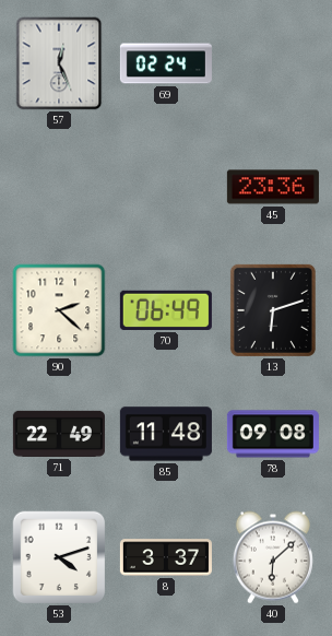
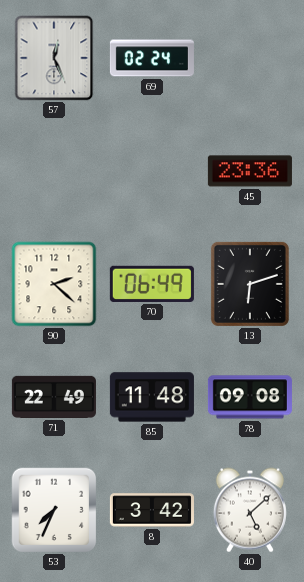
53: 4:12 -> 7:34 (54, 510)
8: 3:37 -> 3:42 (152, 510)
40: 6:08 -> 5:08 (250, 510)
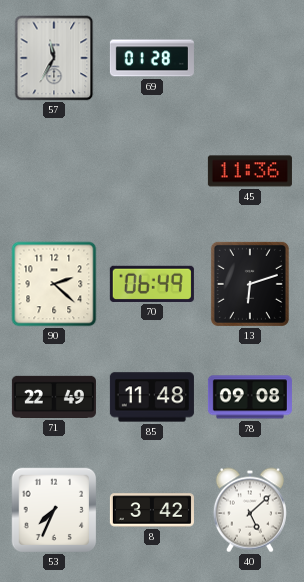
57: 12:26 -> 11:35 (54, 58)
69: 02:24 -> 01:28 (152, 58)
45: 23:36 -> 11:36 (250, 171)
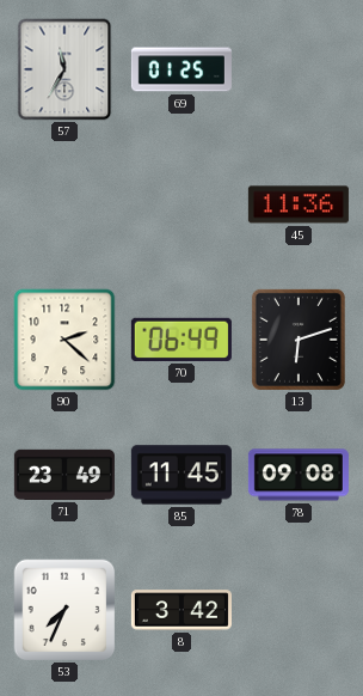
69: 01:28 -> 01:25 (181, 69)
71: 22:49 -> 23:49 (64, 475)
85: 11:48 -> 11:45 (181, 475)
40: 5:08 -> none (250, 510)
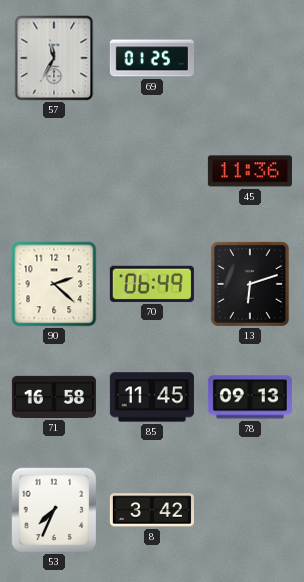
71: 23:49 -> 16:58 (54, 397)
78: 09:08 -> 09:13 (250, 397)
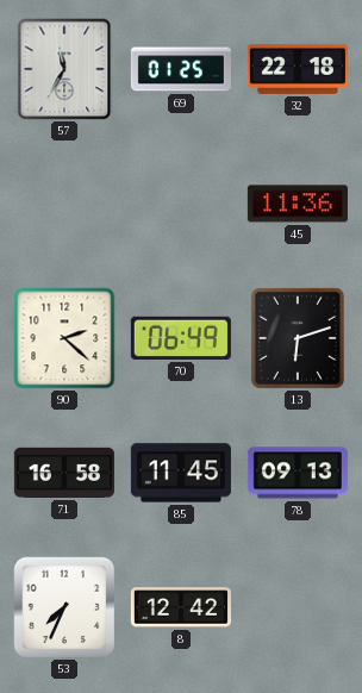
32: none -> 22:18 (298, 69)
8: 3:42 -> 12:42 (181, 607)
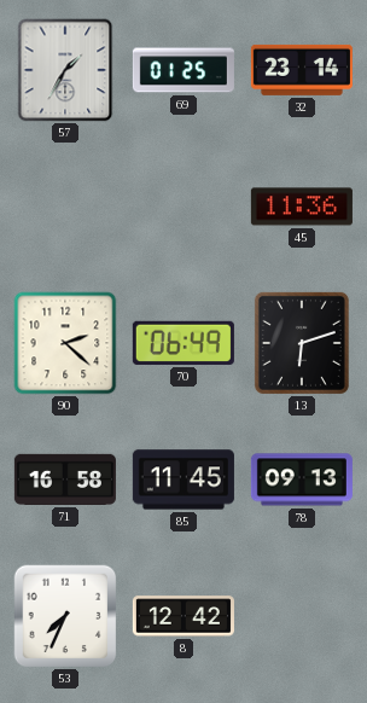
57: 11:35 -> 1:35 (65, 70)
32: 22:18 -> 23:14 (302, 70)
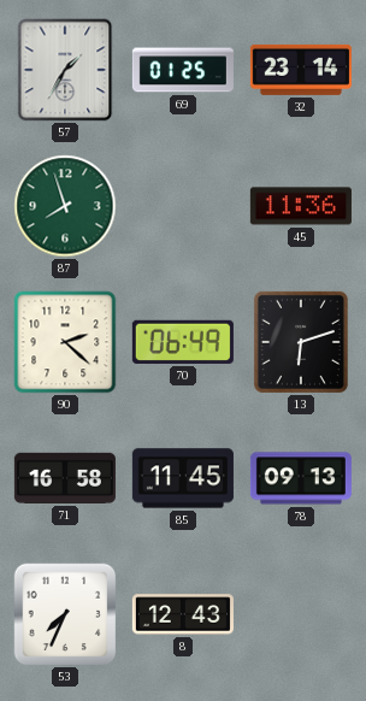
87: none -> 7:57 (65, 206)
8: 12:42 -> 12:43 (183, 614)
